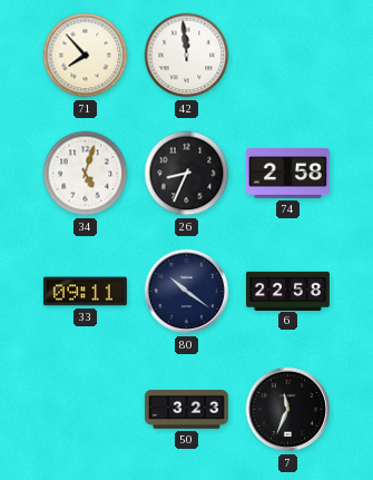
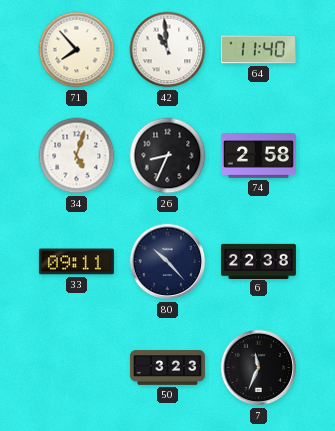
42: 11:59 -> 10:59 (168, 50)
64: none -> 11:40 (258, 50)
80: 10:21 -> 10:23 (168, 262)
6: 22:58 -> 22:38 (258, 261)
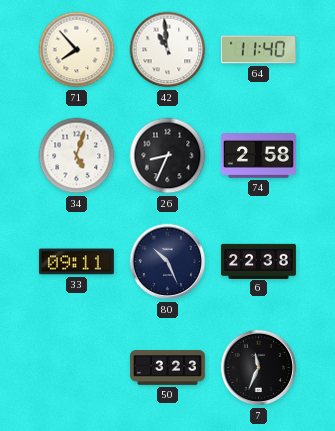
80: 10:23 -> 10:26 (168, 262)
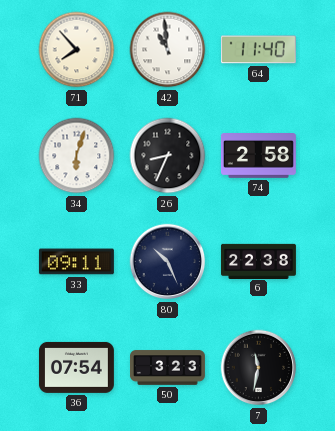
34: 5:03 -> 6:03 (77, 156)
36: none -> 07:54 (76, 367)
7: 11:34 -> 11:32 (259, 368)
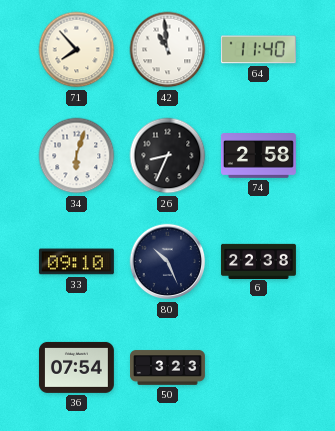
33: 09:11 -> 09:10 (76, 262)
7: 11:32 -> none (259, 368)
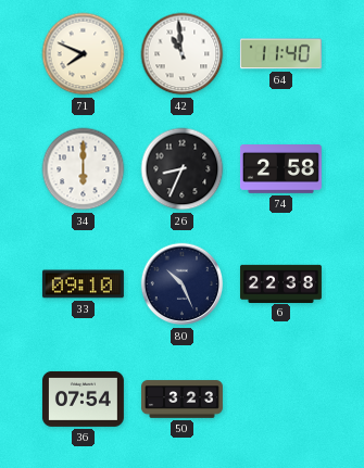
71: 7:53 -> 7:49 (84, 54)
34: 6:03 -> 6:00 (84, 169)
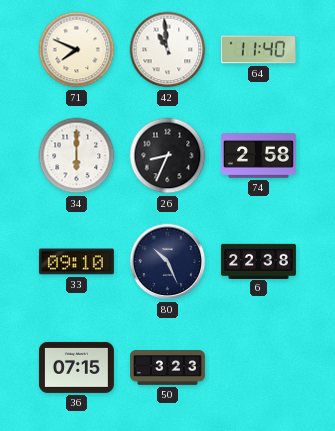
36: 07:54 -> 07:15 (76, 367)
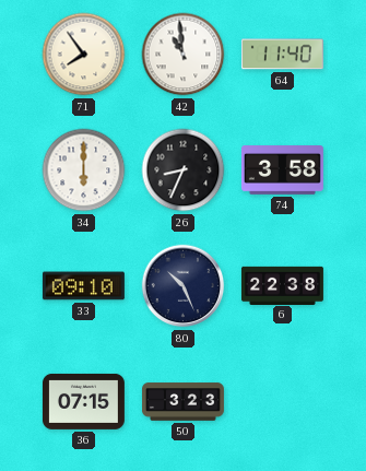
71: 7:49 -> 7:54 (84, 55)
74: 2:58 -> 3:58 (282, 170)
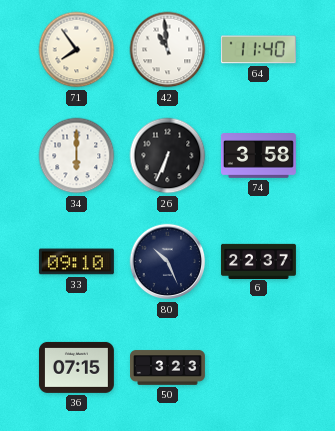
26: 8:34 -> 6:34 (168, 156)
6: 22:38 -> 22:37 (258, 261)
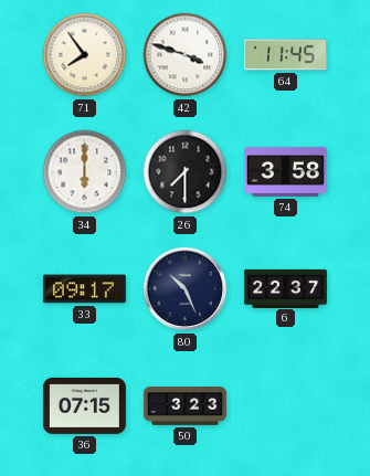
42: 10:59 -> 3:48 (186, 55)
64: 11:40 -> 11:45 (285, 55)
26: 6:34 -> 7:30 (186, 172)
33: 09:10 -> 09:17 (84, 289)
